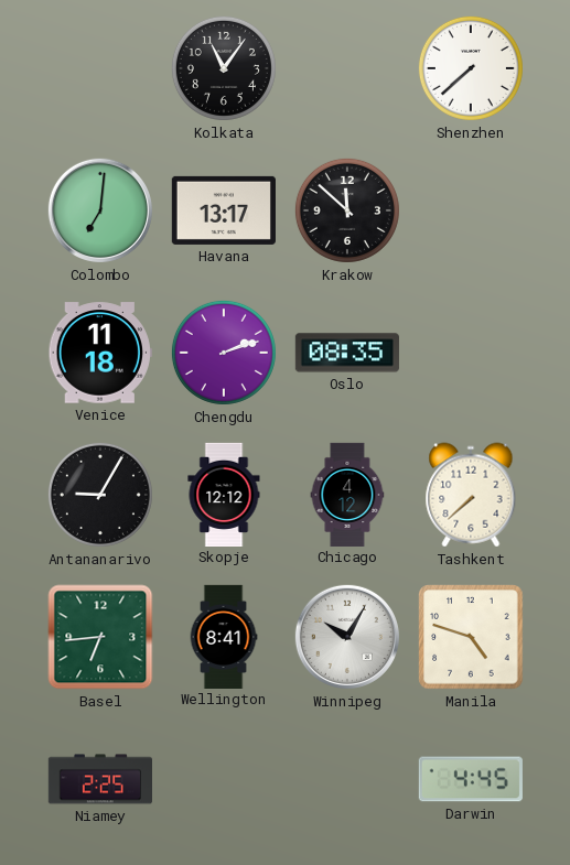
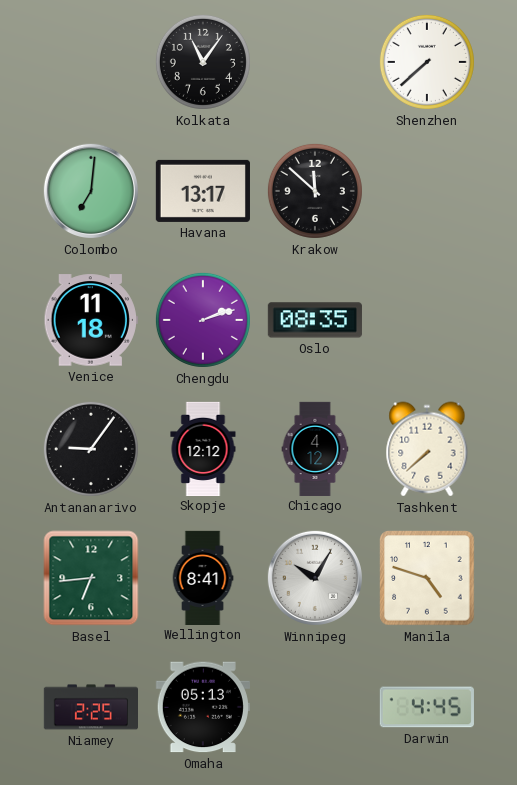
Antananarivo: 9:05 -> 9:06 (91, 449)
Omaha: none -> 05:13 (203, 707)
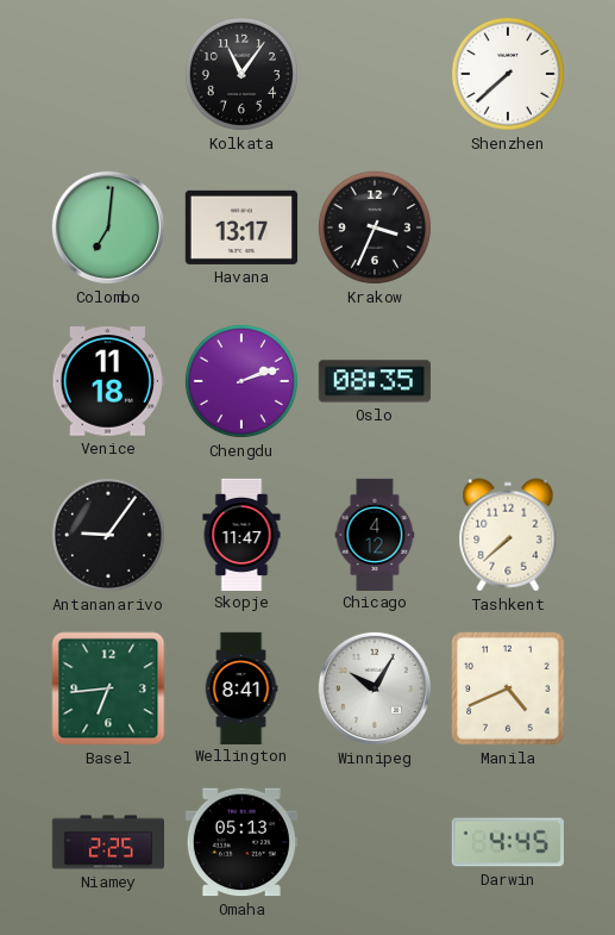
Krakow: 11:52 -> 3:34 (375, 227)
Skopje: 12:12 -> 11:47 (241, 534)
Manila: 4:48 -> 4:41 (508, 688)
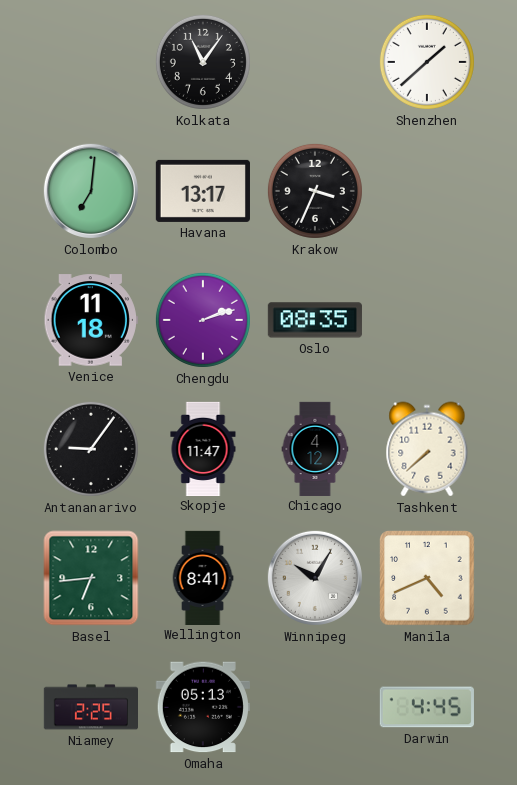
Shenzhen: 7:38 -> 1:38 (427, 62)
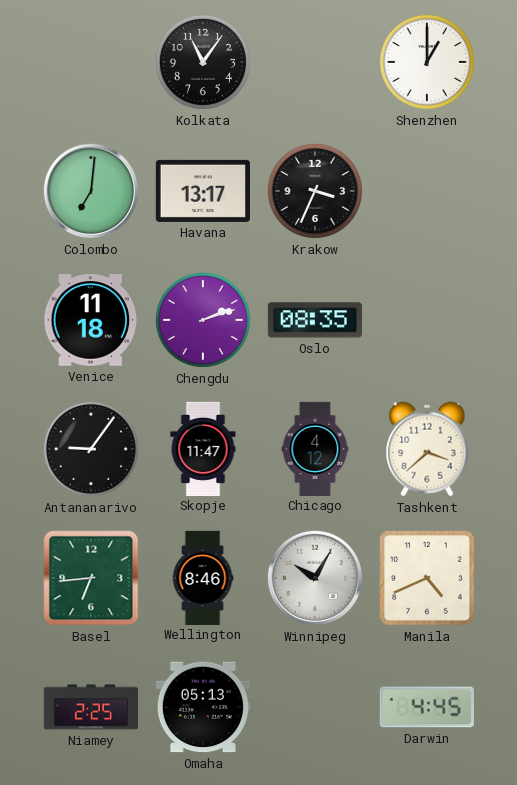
Shenzhen: 1:38 -> 1:00 (427, 62)
Tashkent: 7:38 -> 3:38 (427, 449)
Wellington: 8:41 -> 8:46 (203, 577)
